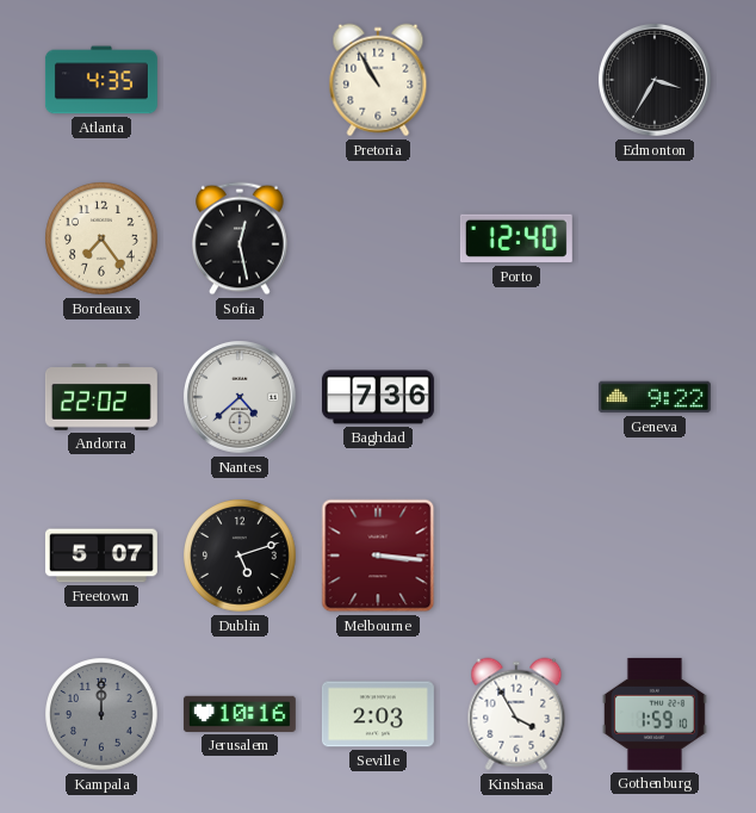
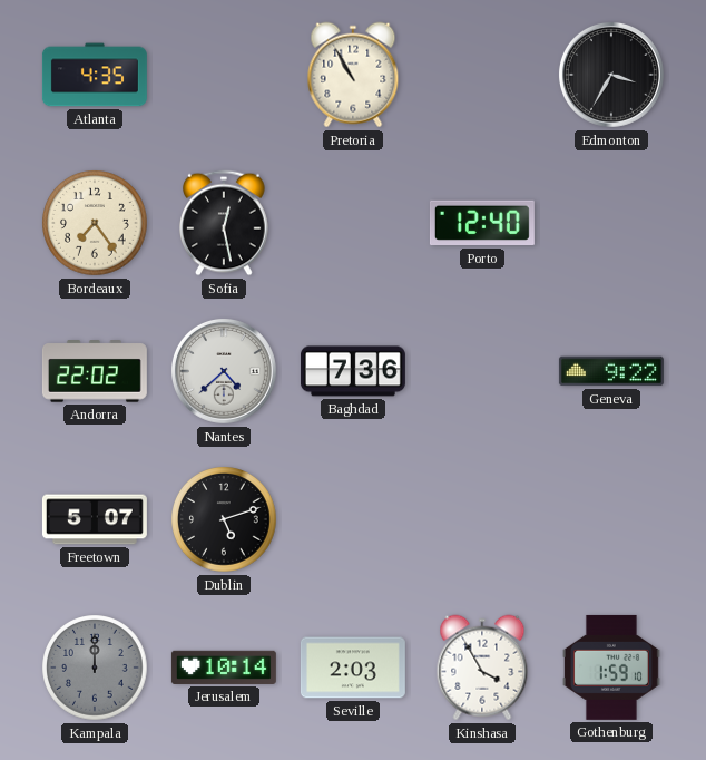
Melbourne: 3:16 -> none (378, 556)
Jerusalem: 10:16 -> 10:14 (224, 668)
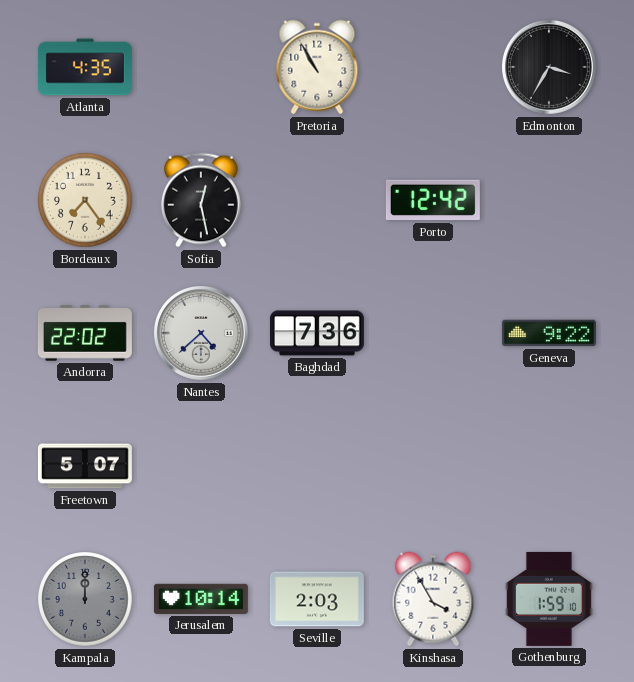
Porto: 12:40 -> 12:42 (433, 200)
Dublin: 5:12 -> none (224, 519)
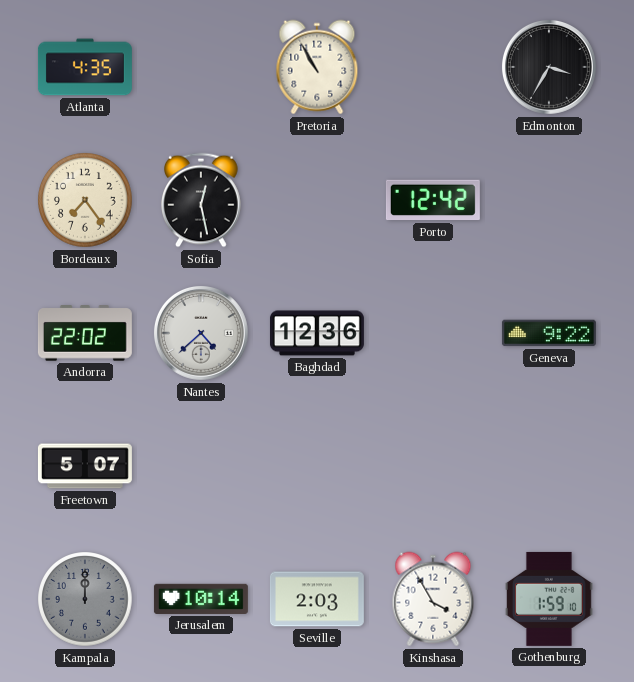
Baghdad: 7:36 -> 12:36 (317, 333)
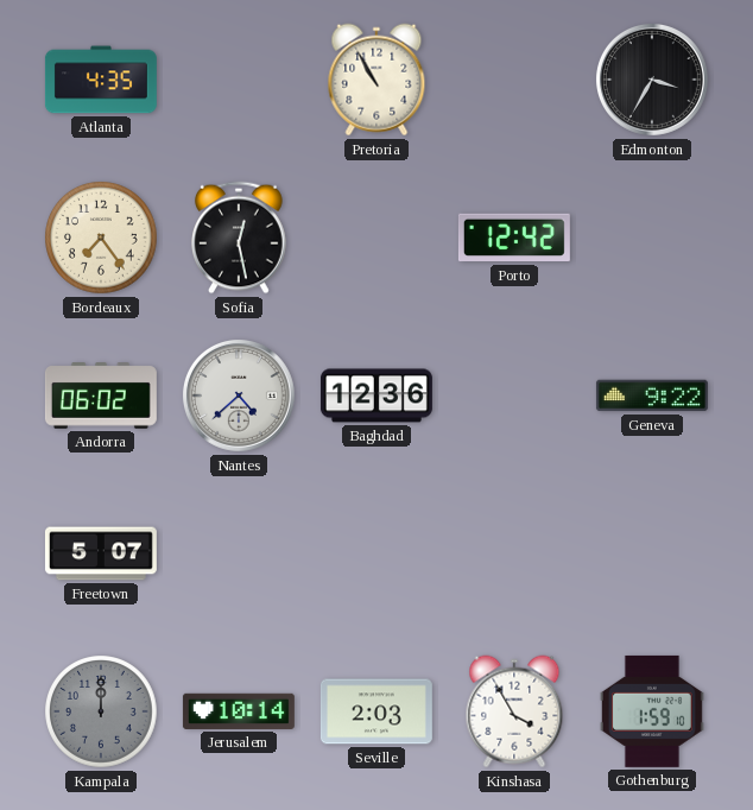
Andorra: 22:02 -> 06:02 (101, 395)
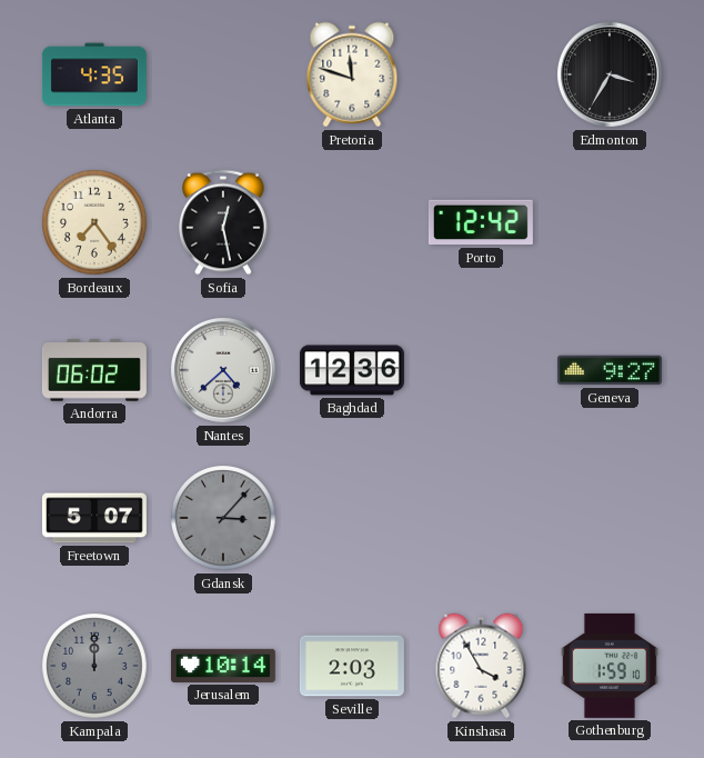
Pretoria: 10:55 -> 11:48 (352, 74)
Geneva: 9:22 -> 9:27 (610, 370)
Gdansk: none -> 3:07 (223, 518)
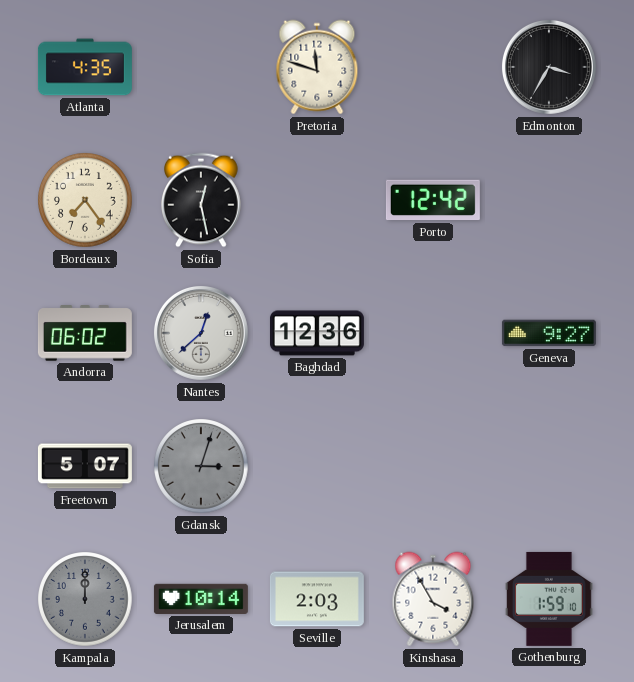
Nantes: 4:38 -> 12:38 (201, 333)
Gdansk: 3:07 -> 3:03 (201, 466)
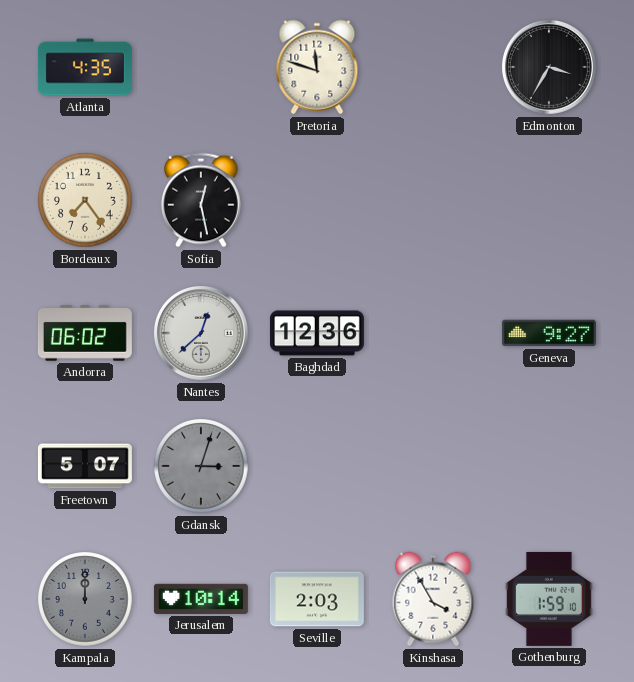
Porto: 12:42 -> none (433, 200)
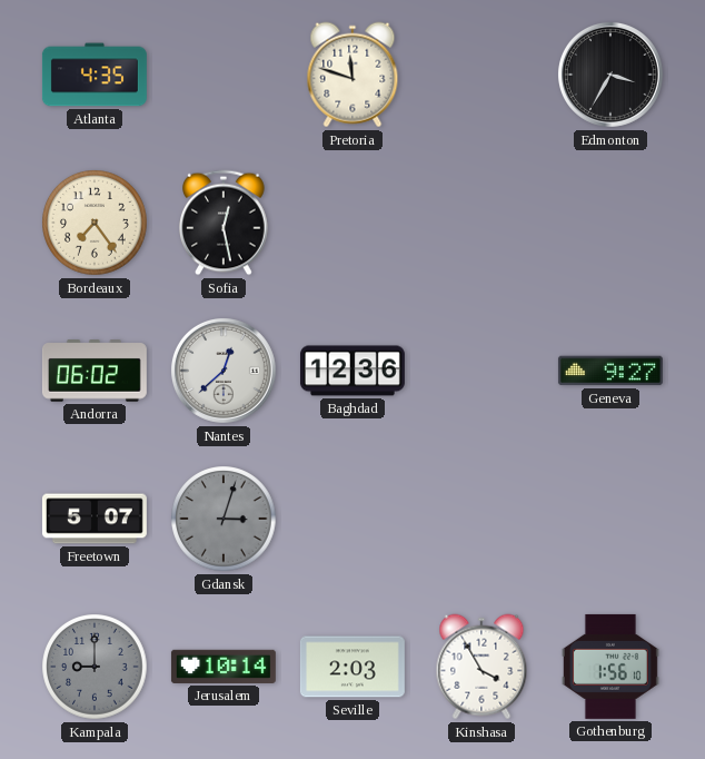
Kampala: 12:00 -> 9:00 (95, 667)
Gothenburg: 1:59 -> 1:56 (610, 667)
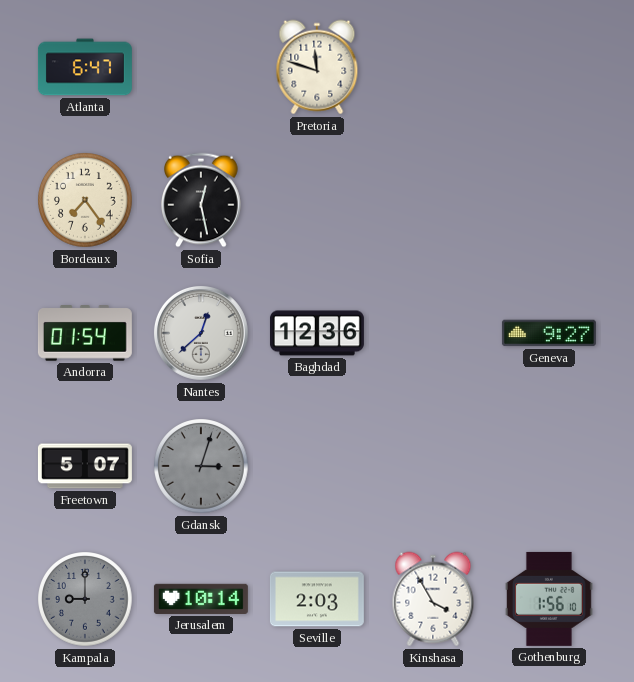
Atlanta: 4:35 -> 6:47 (85, 67)
Edmonton: 3:35 -> none (610, 75)
Andorra: 06:02 -> 01:54 (85, 333)
